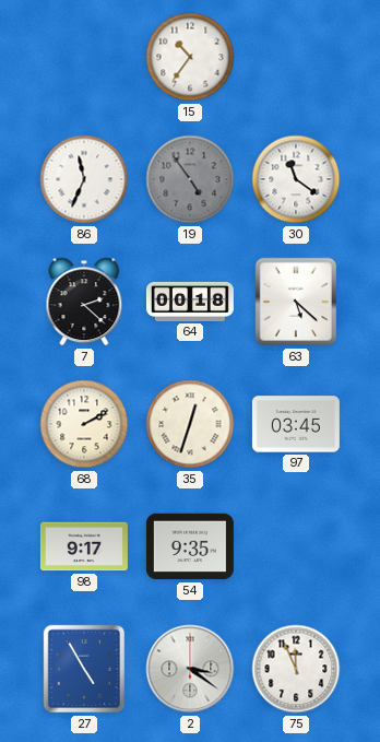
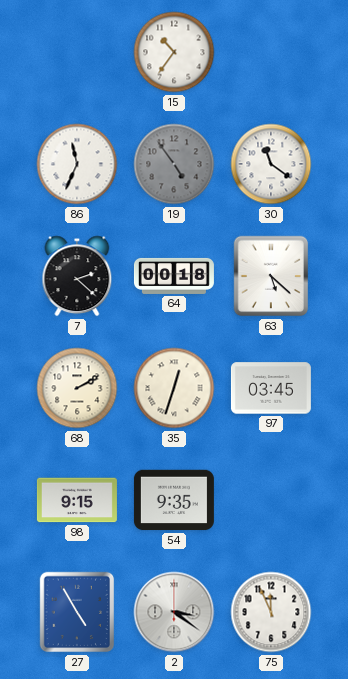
98: 9:17 -> 9:15 (77, 500)
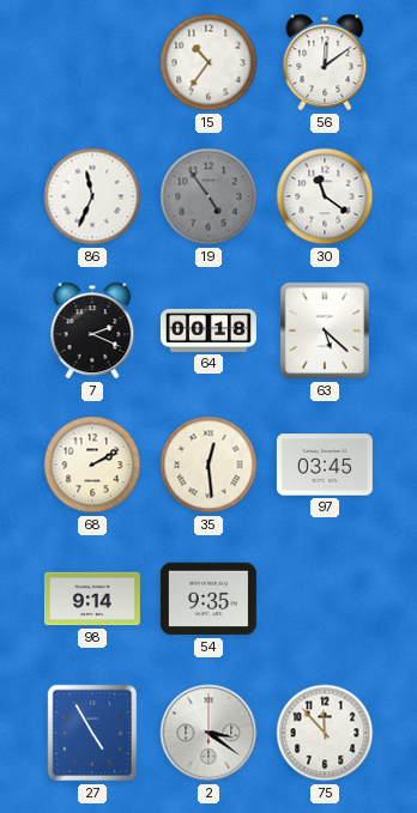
56: none -> 12:09 (325, 62)
7: 2:22 -> 2:19 (92, 330)
35: 12:33 -> 12:29 (208, 465)
98: 9:15 -> 9:14 (92, 599)
75: 11:56 -> 11:53 (325, 733)
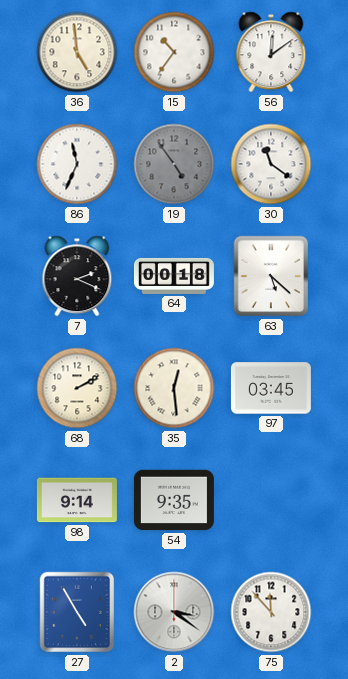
36: none -> 4:59 (77, 52)
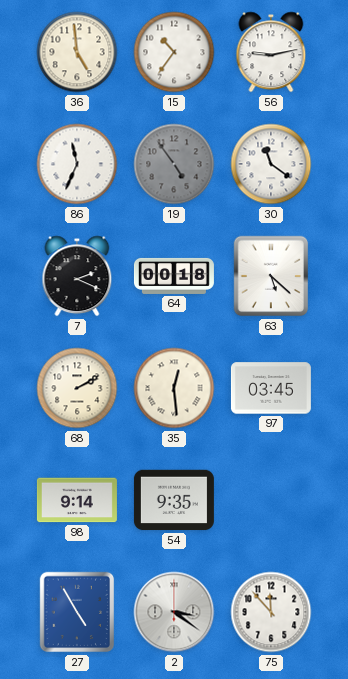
56: 12:09 -> 9:13 (271, 52)
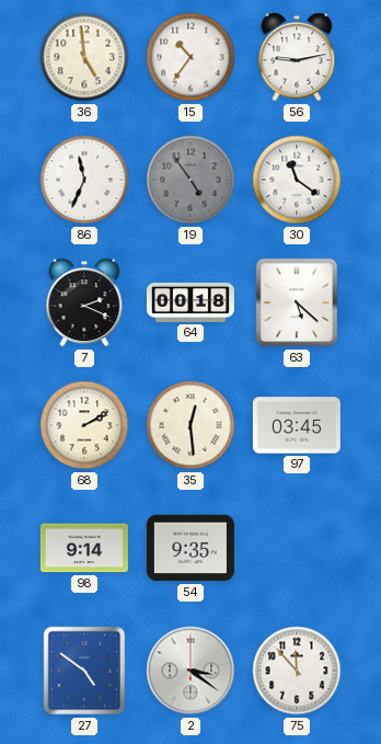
27: 4:55 -> 4:51 (84, 671)
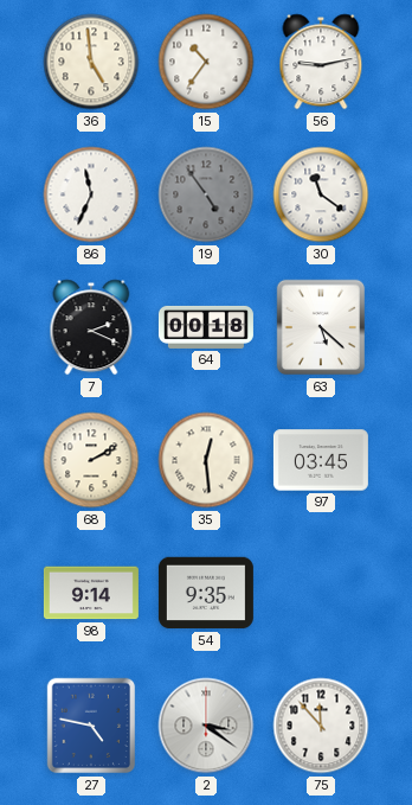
27: 4:51 -> 4:47 (91, 726)
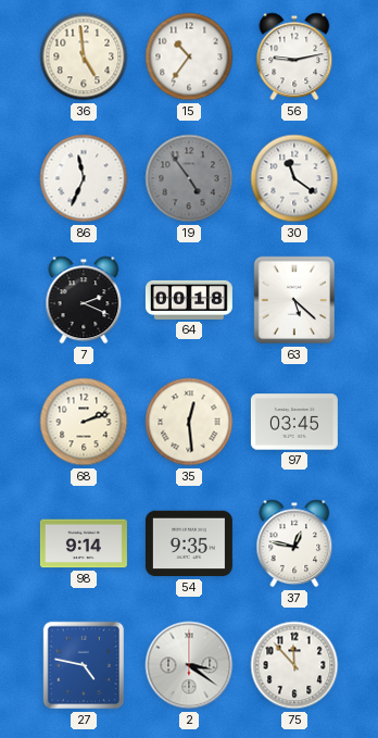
68: 2:10 -> 2:12 (84, 422)
37: none -> 12:47 (294, 543)
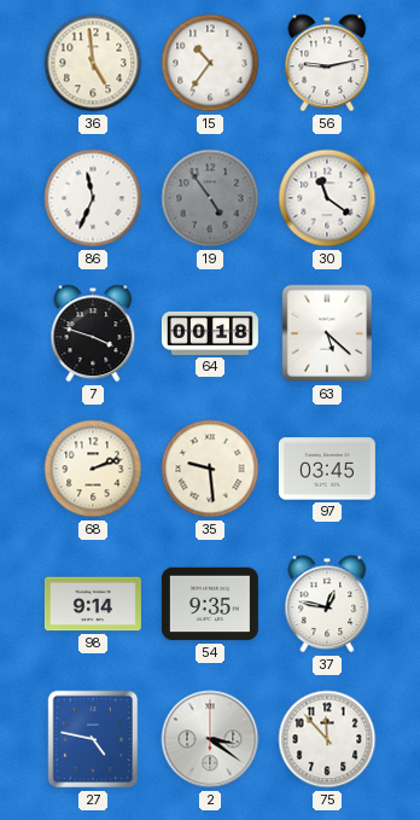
7: 2:19 -> 3:48 (93, 333)
35: 12:29 -> 9:29 (210, 469)
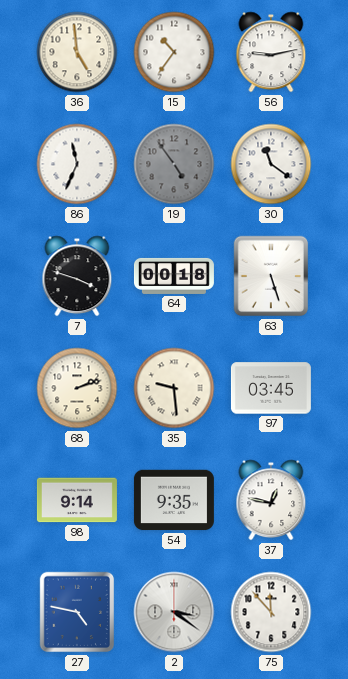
63: 5:22 -> 5:27 (271, 276)
